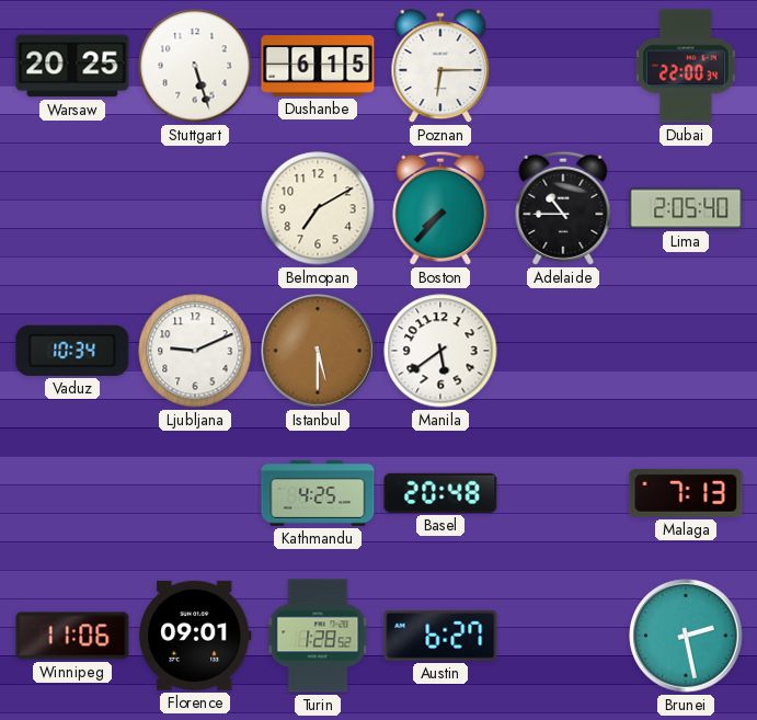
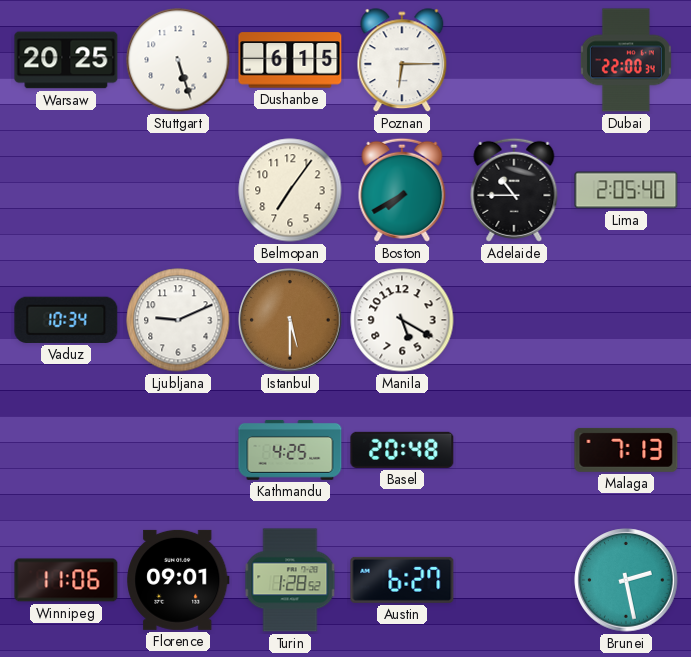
Belmopan: 7:10 -> 7:06 (290, 190)
Boston: 7:37 -> 7:40 (402, 190)
Manila: 5:39 -> 5:20 (402, 320)
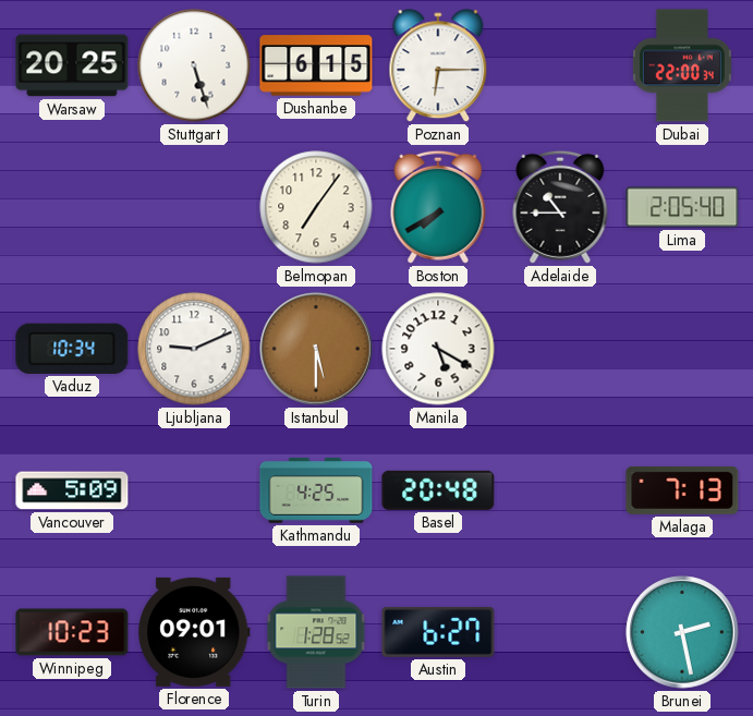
Vancouver: none -> 5:09 (72, 490)
Winnipeg: 11:06 -> 10:23 (72, 632)
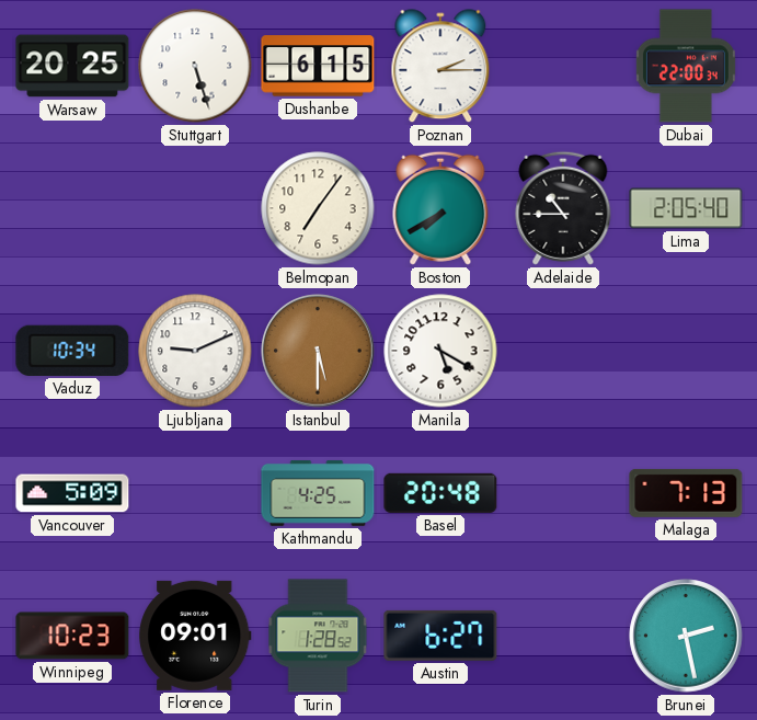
Poznan: 6:15 -> 2:15 (440, 67)
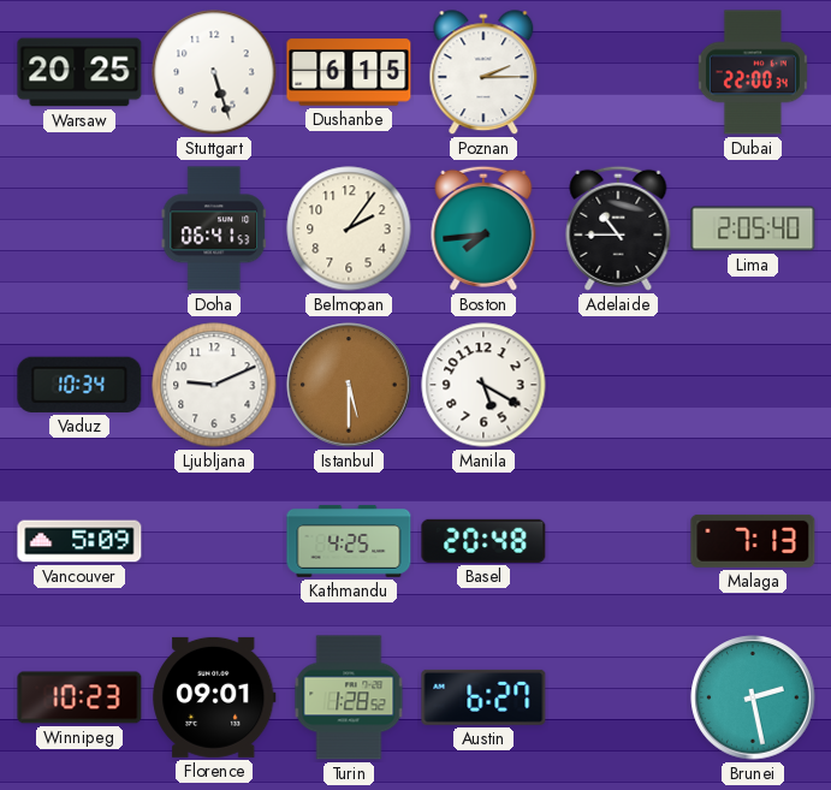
Doha: none -> 06:41 (214, 228)
Belmopan: 7:06 -> 2:06 (349, 228)
Boston: 7:40 -> 7:44 (483, 228)
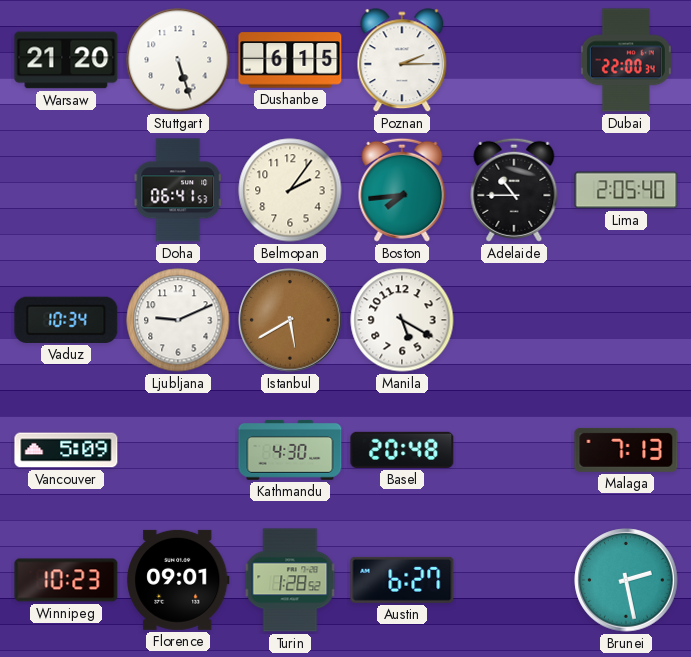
Warsaw: 20:25 -> 21:20 (66, 60)
Istanbul: 5:30 -> 5:40 (290, 320)
Kathmandu: 4:25 -> 4:30 (290, 450)
